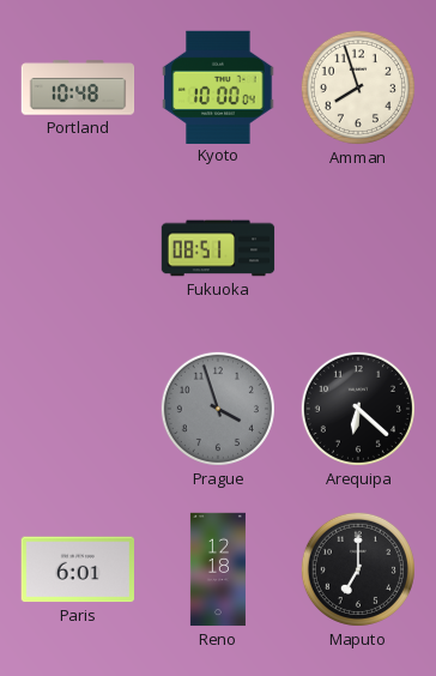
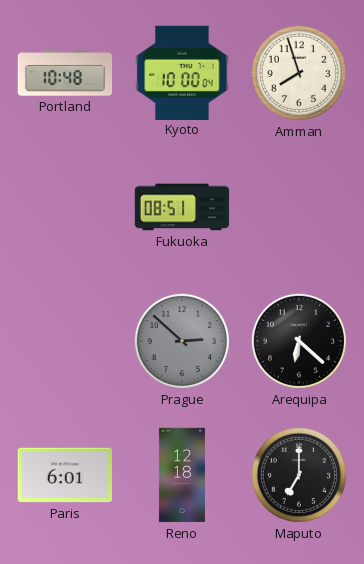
Prague: 3:57 -> 2:52 (182, 341)
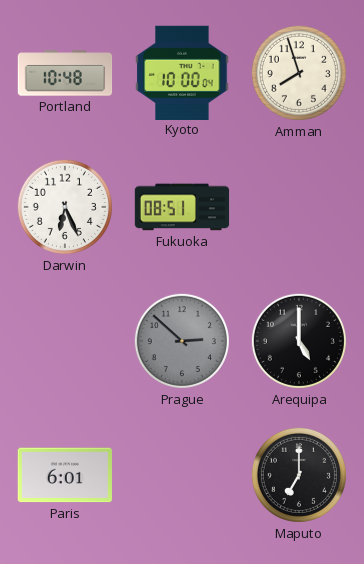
Darwin: none -> 6:26 (65, 207)
Arequipa: 6:22 -> 5:00 (299, 341)
Reno: 12:18 -> none (182, 475)
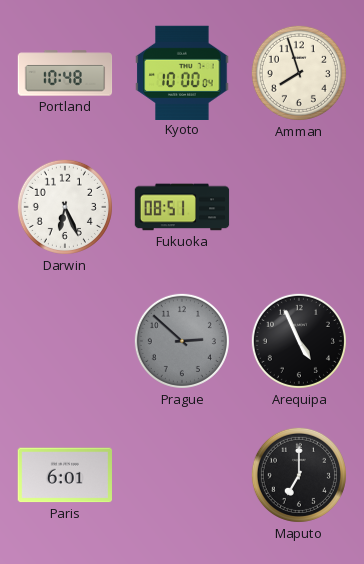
Arequipa: 5:00 -> 4:56 (299, 341)
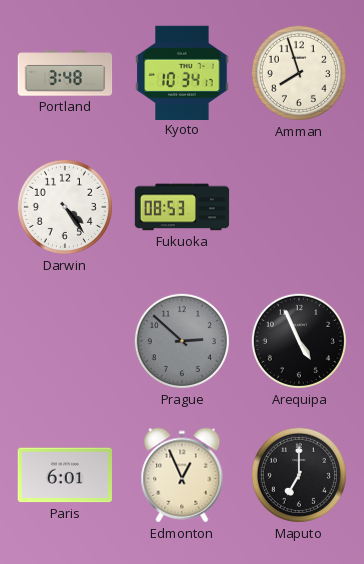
Portland: 10:48 -> 3:48 (65, 73)
Kyoto: 10:00 -> 10:34 (182, 72)
Darwin: 6:26 -> 4:24 (65, 207)
Fukuoka: 08:51 -> 08:53 (182, 207)
Edmonton: none -> 12:56 (182, 475)
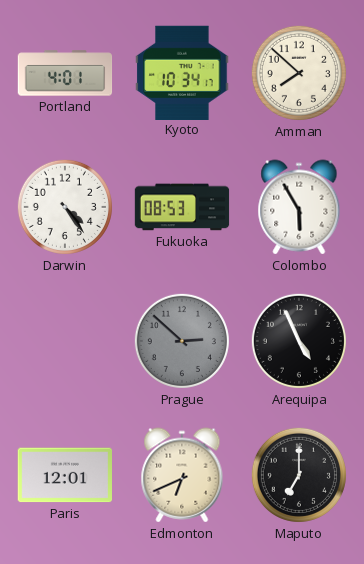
Portland: 3:48 -> 4:01 (65, 73)
Amman: 7:57 -> 7:52 (299, 73)
Colombo: none -> 5:55 (299, 207)
Paris: 6:01 -> 12:01 (64, 475)
Edmonton: 12:56 -> 6:41 (182, 475)
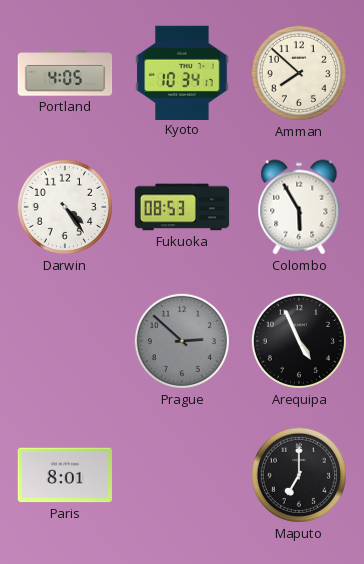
Portland: 4:01 -> 4:05 (65, 73)
Paris: 12:01 -> 8:01 (64, 475)
Edmonton: 6:41 -> none (182, 475)
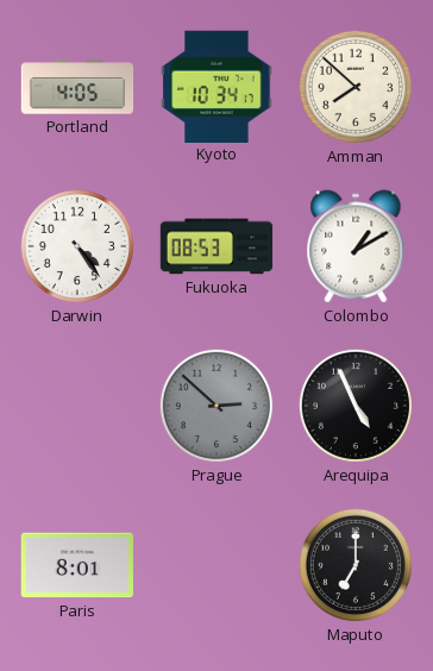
Colombo: 5:55 -> 1:10 (356, 246)
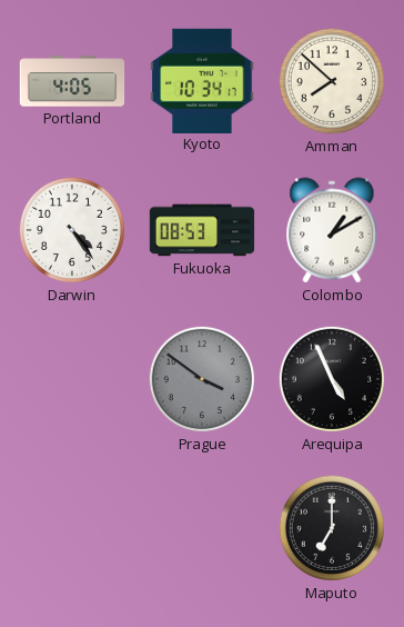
Prague: 2:52 -> 3:51 (202, 379)
Paris: 8:01 -> none (76, 565)
